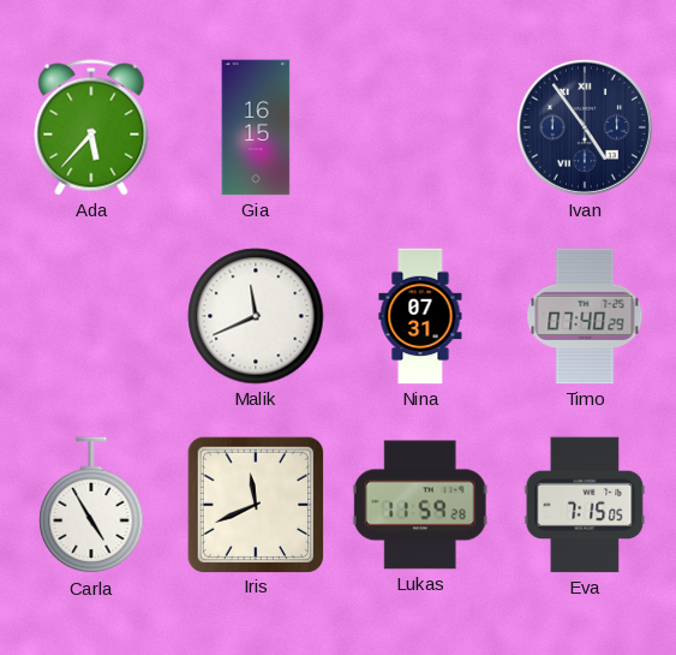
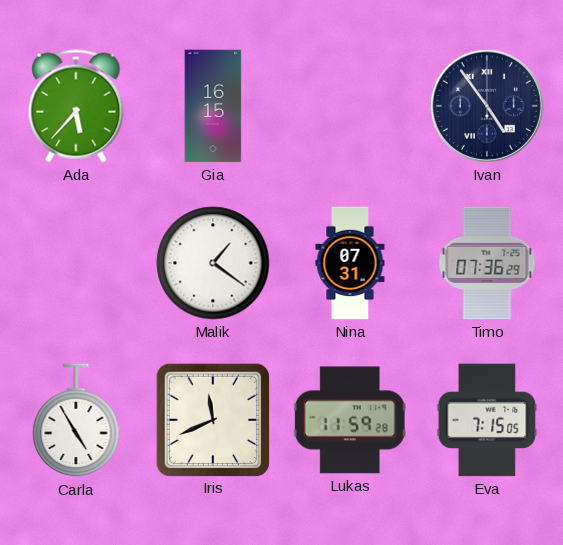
Malik: 11:41 -> 1:21 (213, 263)
Timo: 07:40 -> 07:36 (487, 263)
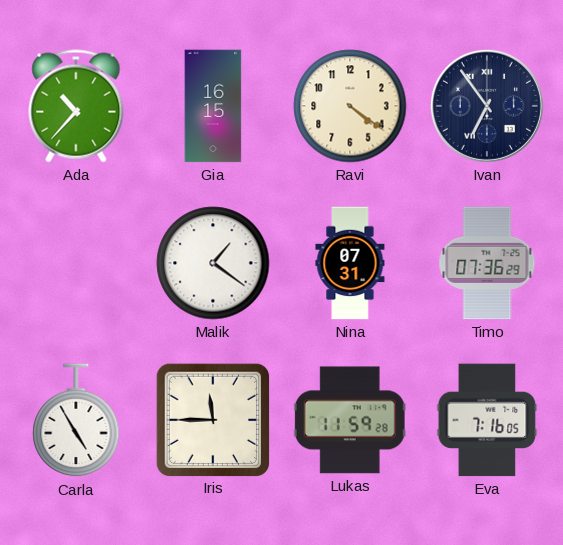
Ada: 5:37 -> 10:37 (76, 106)
Ravi: none -> 4:21 (350, 106)
Ivan: 4:54 -> 6:54 (487, 106)
Iris: 11:41 -> 11:45 (212, 419)
Eva: 7:15 -> 7:16 (487, 420)
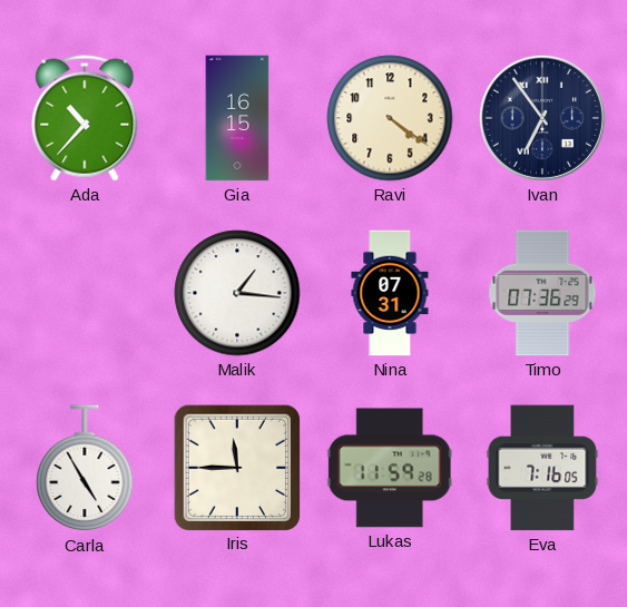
Malik: 1:21 -> 1:16 (237, 293)
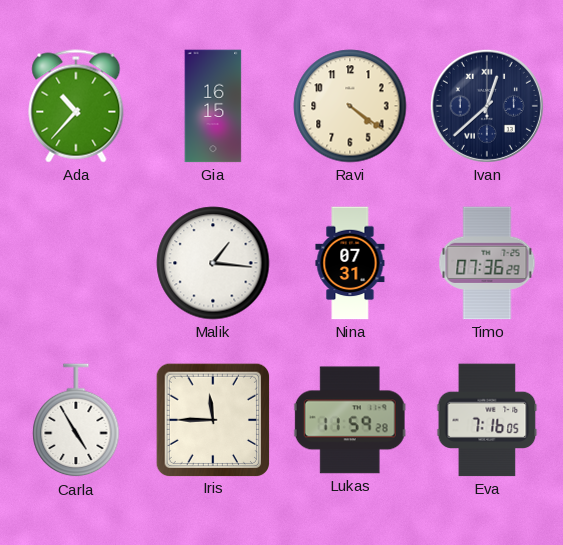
Ivan: 6:54 -> 12:38 (487, 106)
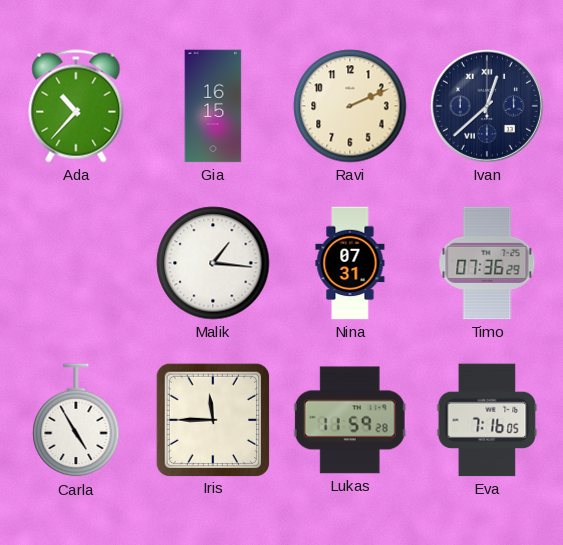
Ravi: 4:21 -> 2:11 (350, 106)
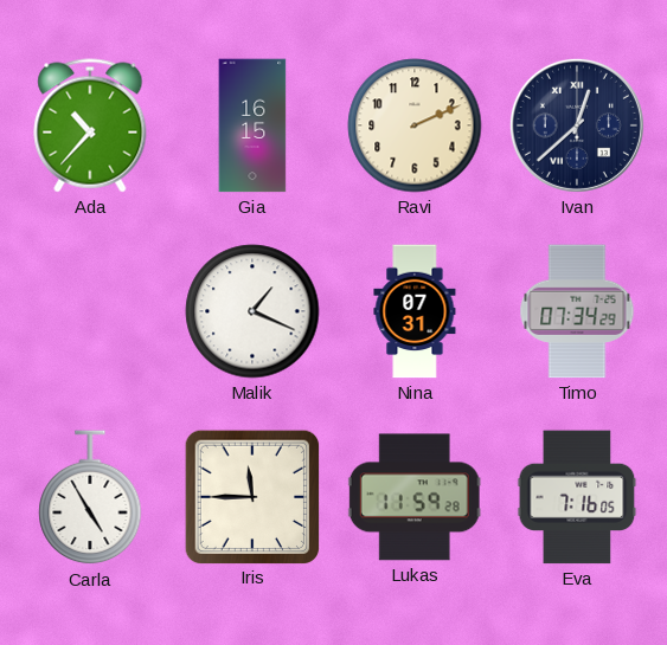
Malik: 1:16 -> 1:19 (252, 311)
Timo: 07:36 -> 07:34 (577, 311)
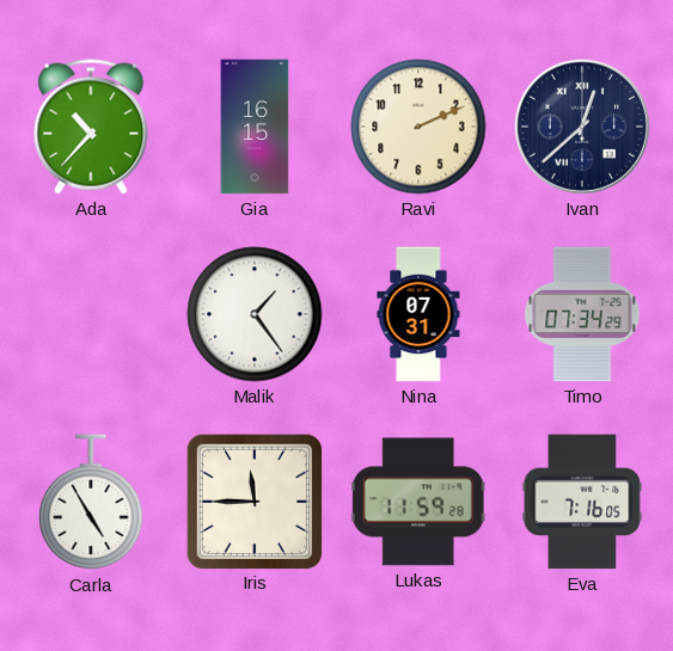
Malik: 1:19 -> 1:24 (255, 314)
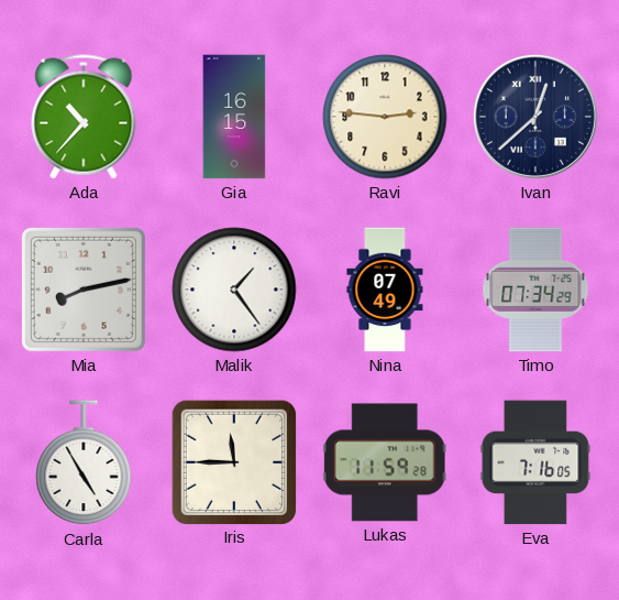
Ravi: 2:11 -> 2:46 (385, 117)
Mia: none -> 8:13 (84, 290)
Nina: 07:31 -> 07:49 (385, 290)
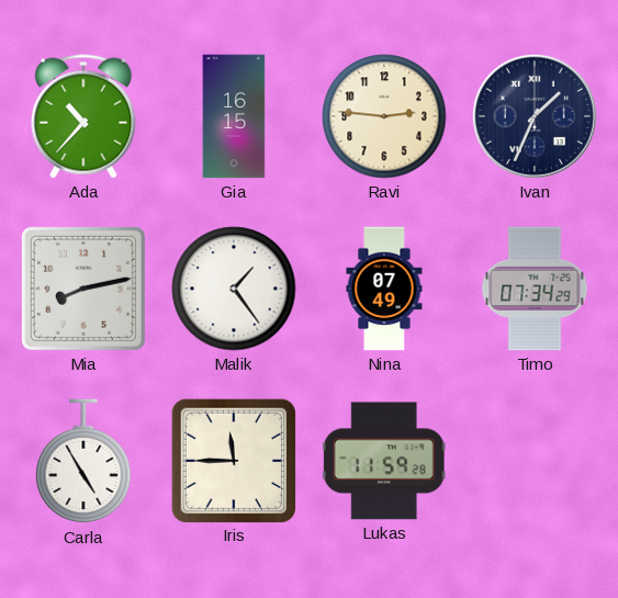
Ivan: 12:38 -> 1:34 (535, 116)
Eva: 7:16 -> none (535, 462)
